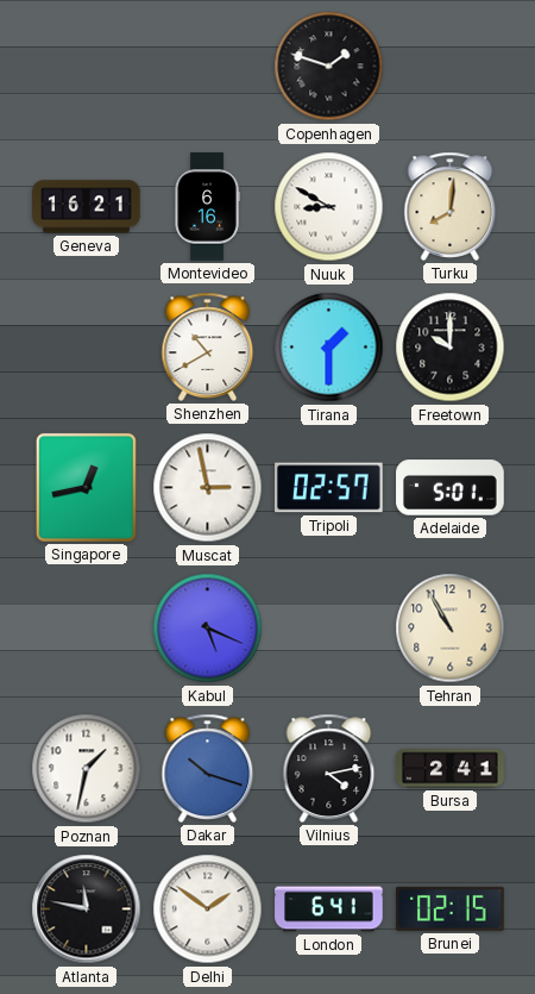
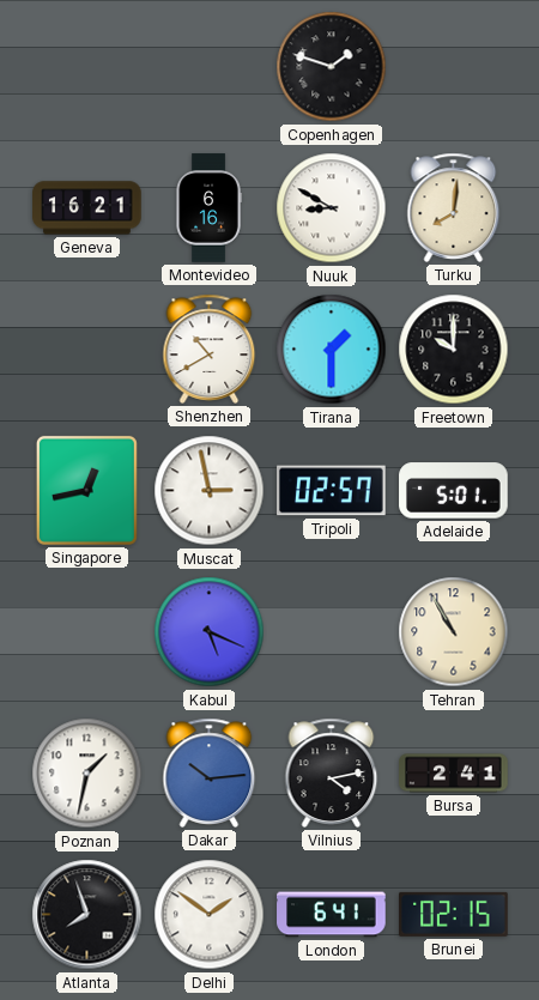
Dakar: 10:18 -> 10:14 (210, 772)
Atlanta: 11:47 -> 7:57 (87, 915)
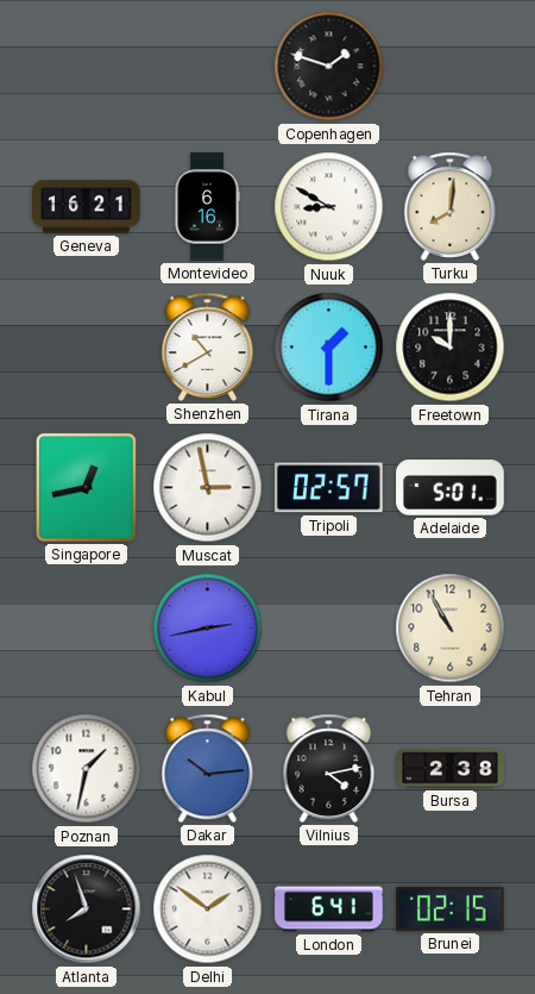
Kabul: 5:19 -> 2:43 (208, 629)
Bursa: 2:41 -> 2:38 (451, 769)
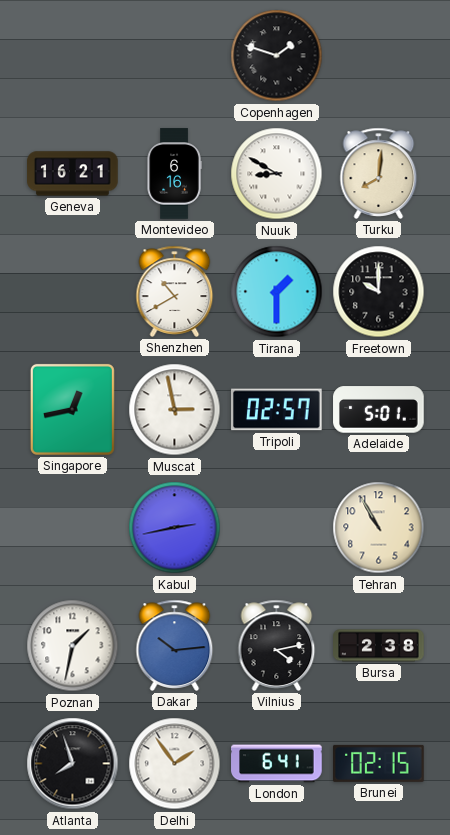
Delhi: 1:51 -> 1:54 (175, 764)
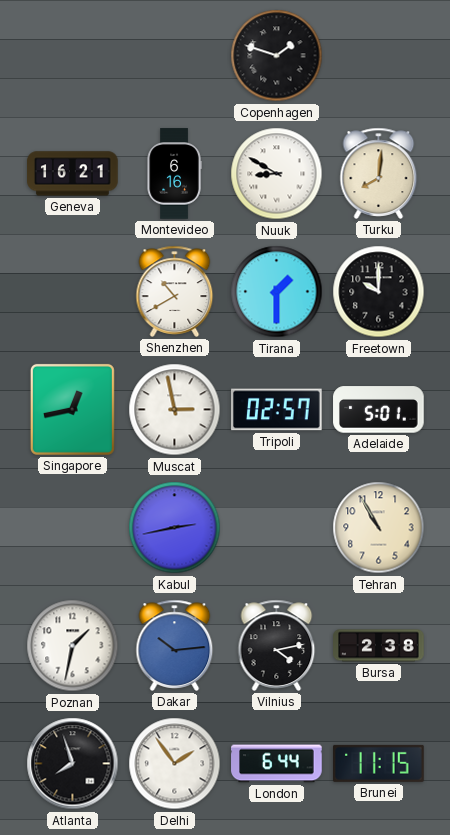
London: 6:41 -> 6:44 (277, 764)
Brunei: 02:15 -> 11:15 (379, 763)
